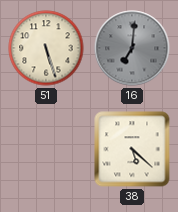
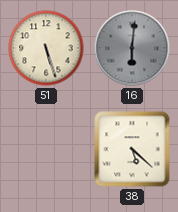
16: 7:01 -> 6:01 (132, 48)
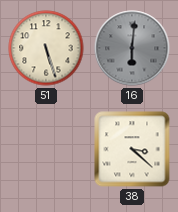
38: 5:22 -> 3:22 (132, 149)
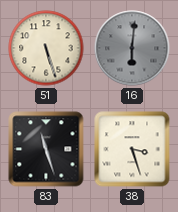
83: none -> 11:27 (46, 149)
38: 3:22 -> 3:27 (132, 149)
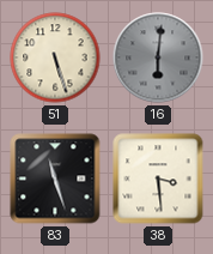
38: 3:27 -> 3:29 (158, 179)
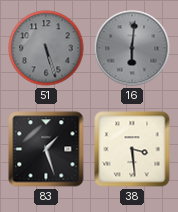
51 dial: cream -> grey (46, 48)
83: 11:27 -> 1:27 (46, 149)
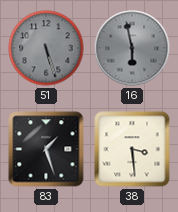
16: 6:01 -> 5:58 (132, 48)
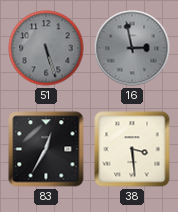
16: 5:58 -> 2:58 (132, 48)
83: 1:27 -> 12:35 (46, 149)
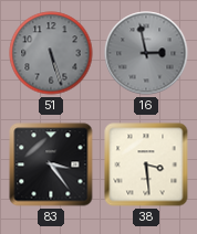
83: 12:35 -> 3:24 (51, 164)
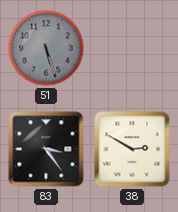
16: 2:58 -> none (146, 53)
38: 3:29 -> 2:50 (132, 149)
